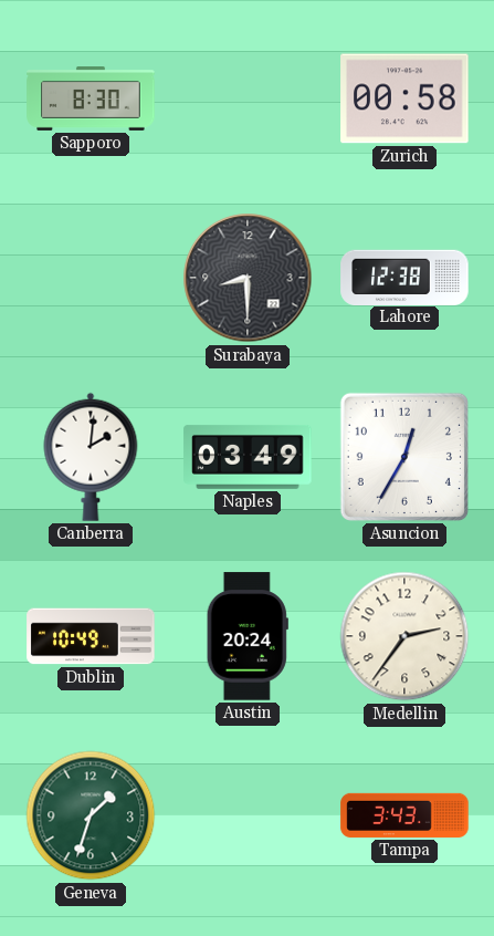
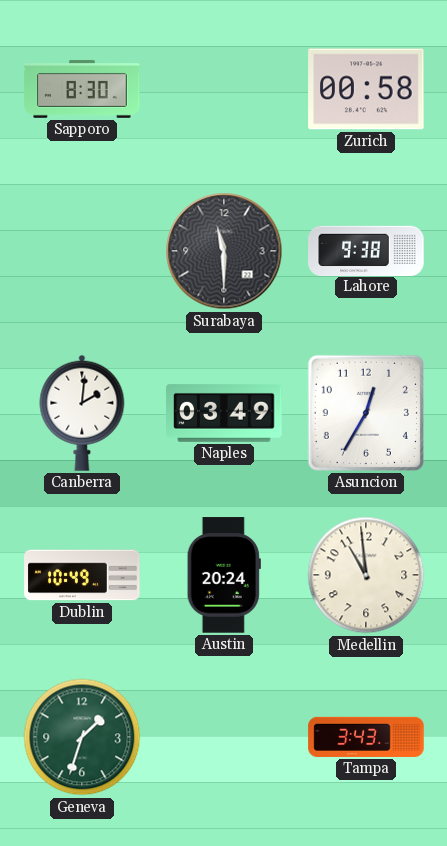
Surabaya: 8:30 -> 11:30 (224, 251)
Lahore: 12:38 -> 9:38 (366, 250)
Medellin: 2:36 -> 10:59 (366, 575)
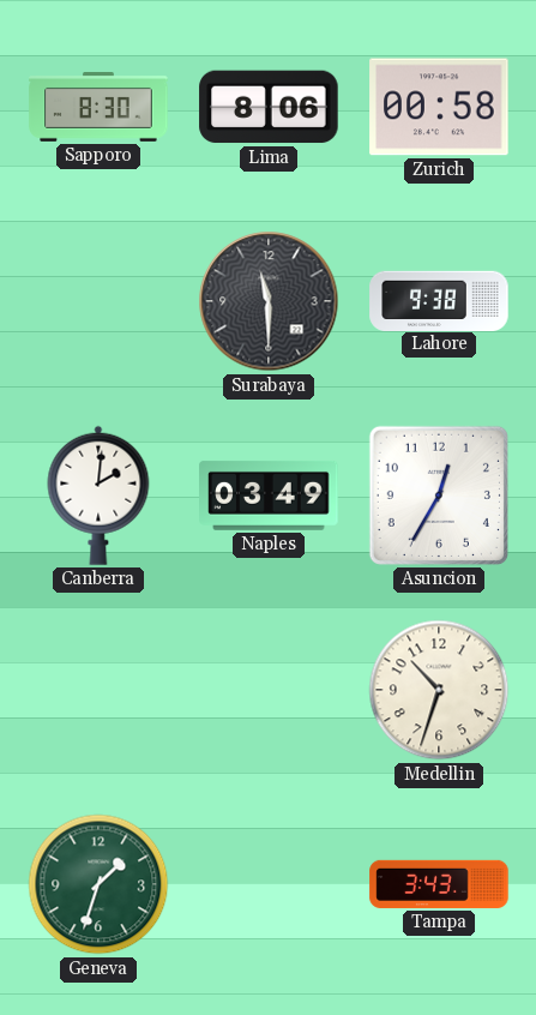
Lima: none -> 8:06 (269, 107)
Dublin: 10:49 -> none (82, 575)
Austin: 20:24 -> none (224, 575)
Medellin: 10:59 -> 10:33 (439, 690)
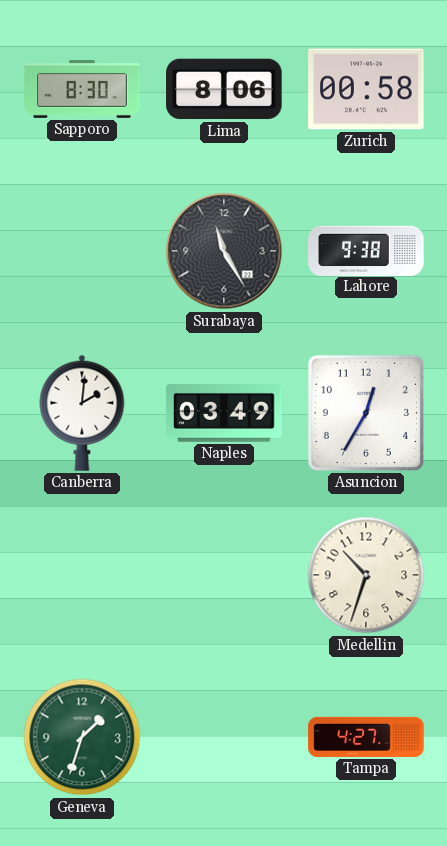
Surabaya: 11:30 -> 11:25 (224, 251)
Tampa: 3:43 -> 4:27 (366, 737)
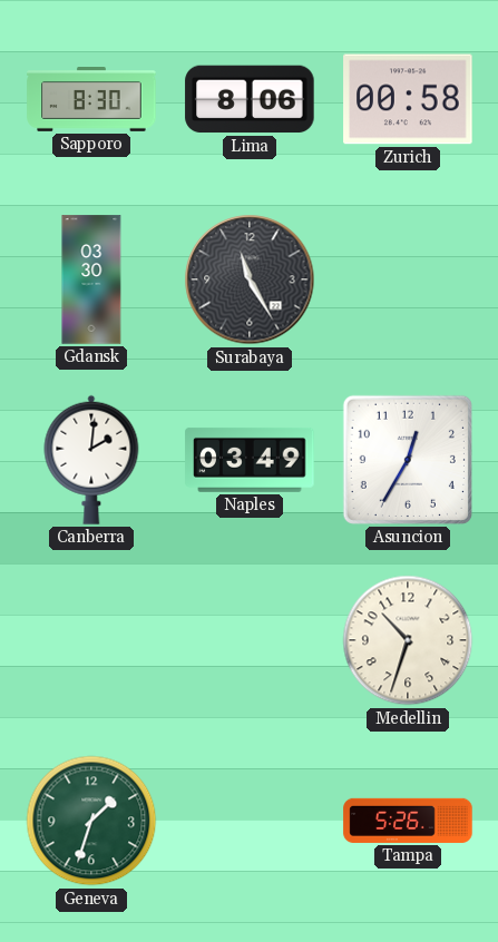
Gdansk: none -> 03:30 (91, 279)
Lahore: 9:38 -> none (366, 250)
Tampa: 4:27 -> 5:26 (408, 821)
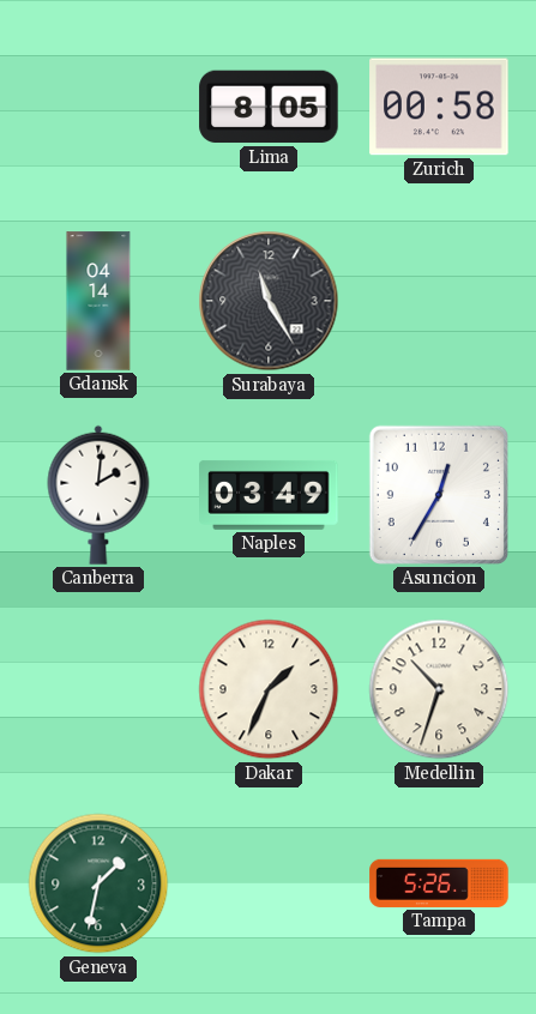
Sapporo: 8:30 -> none (91, 99)
Lima: 8:06 -> 8:05 (269, 107)
Gdansk: 03:30 -> 04:14 (98, 301)
Dakar: none -> 1:34 (269, 689)
Geneva: 1:33 -> 1:32 (98, 883)
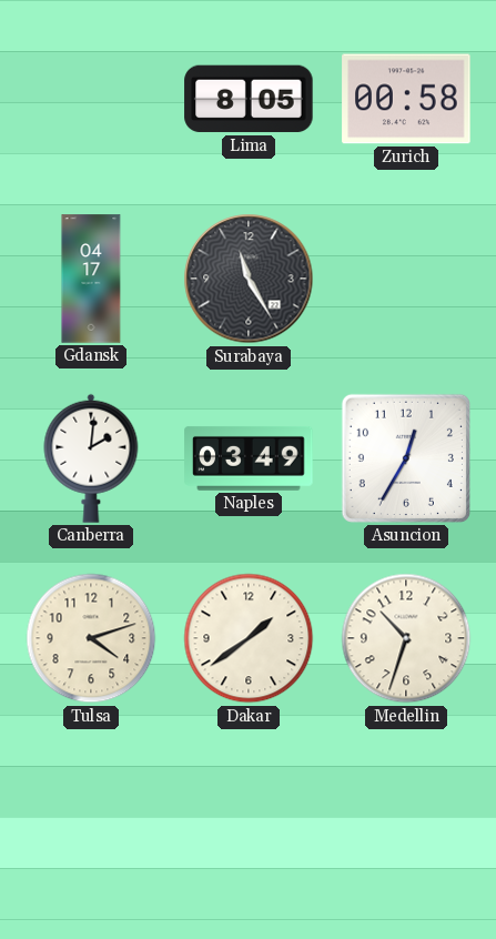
Gdansk: 04:14 -> 04:17 (91, 279)
Tulsa: none -> 4:12 (91, 638)
Dakar: 1:34 -> 1:39 (249, 638)
Geneva: 1:32 -> none (98, 883)
Tampa: 5:26 -> none (439, 883)
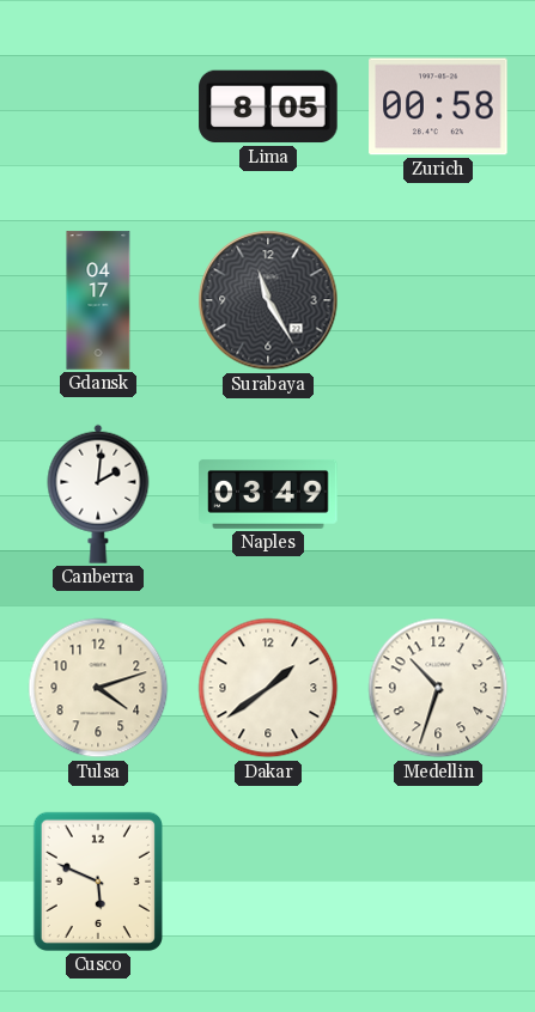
Asuncion: 12:35 -> none (406, 458)
Cusco: none -> 5:49 (98, 882)
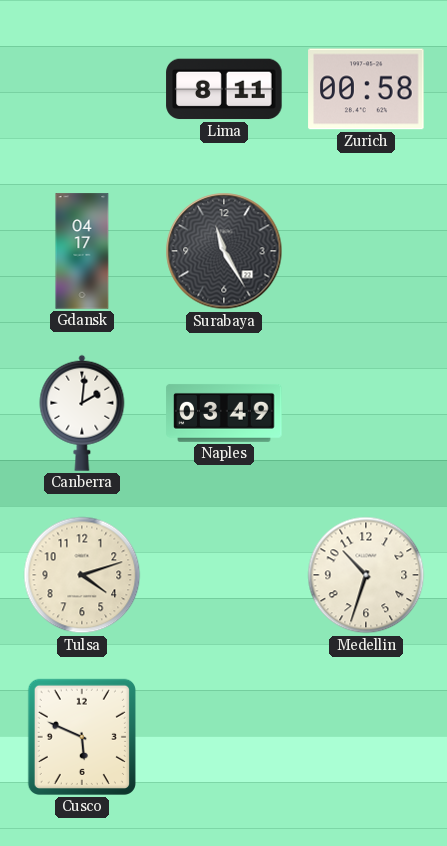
Lima: 8:05 -> 8:11 (224, 89)
Dakar: 1:39 -> none (268, 688)
